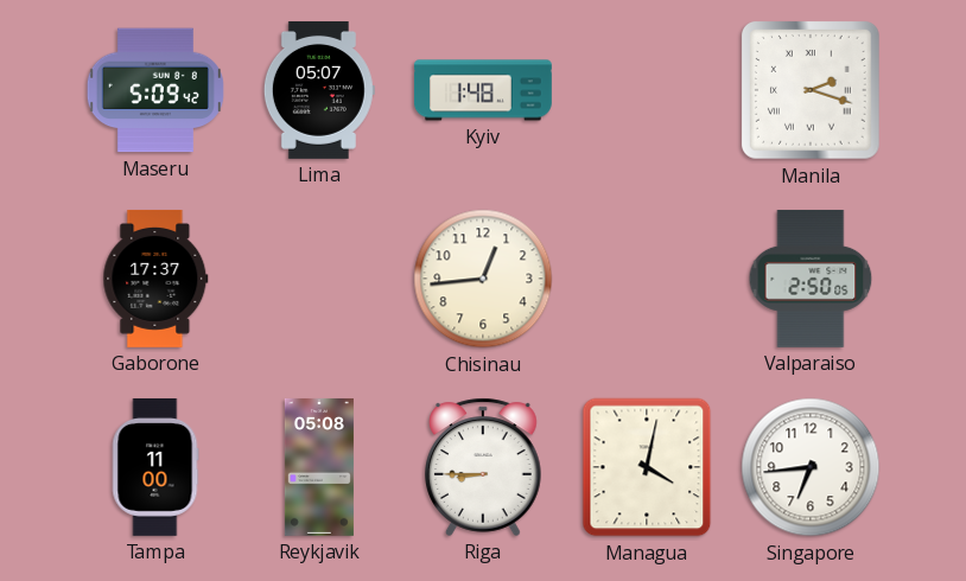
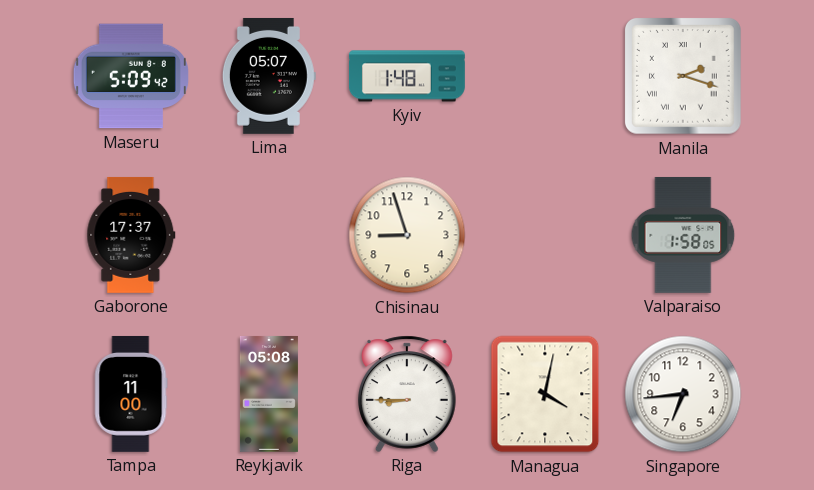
Chisinau: 12:44 -> 8:57 (407, 235)
Valparaiso: 2:50 -> 1:58 (683, 235)
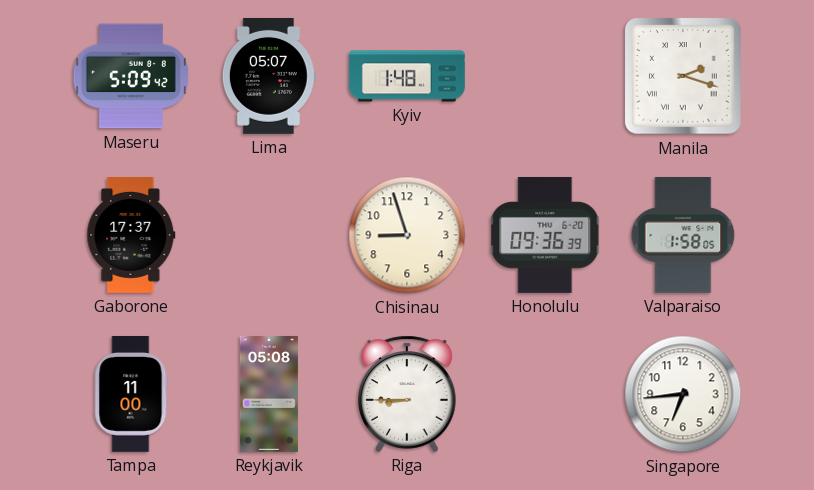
Honolulu: none -> 09:36 (546, 235)
Managua: 4:02 -> none (545, 394)
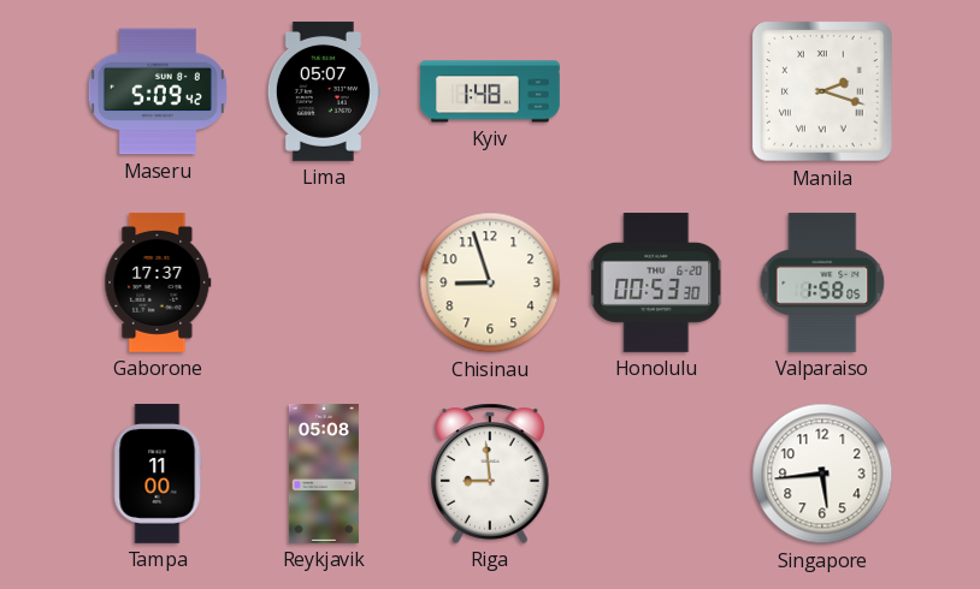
Honolulu: 09:36 -> 00:53 (657, 282)
Riga: 8:45 -> 8:59 (491, 474)
Singapore: 6:44 -> 5:44 (822, 474)
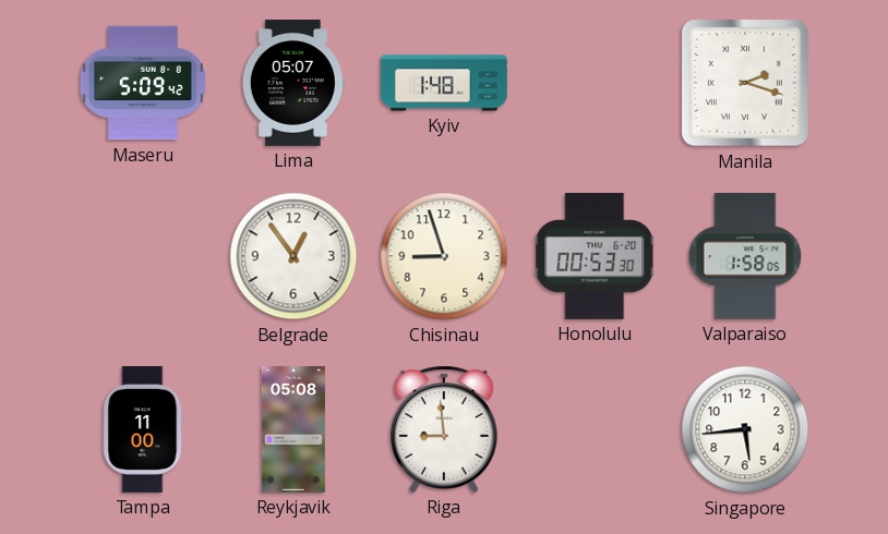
Gaborone: 17:37 -> none (158, 282)
Belgrade: none -> 12:54 (293, 256)
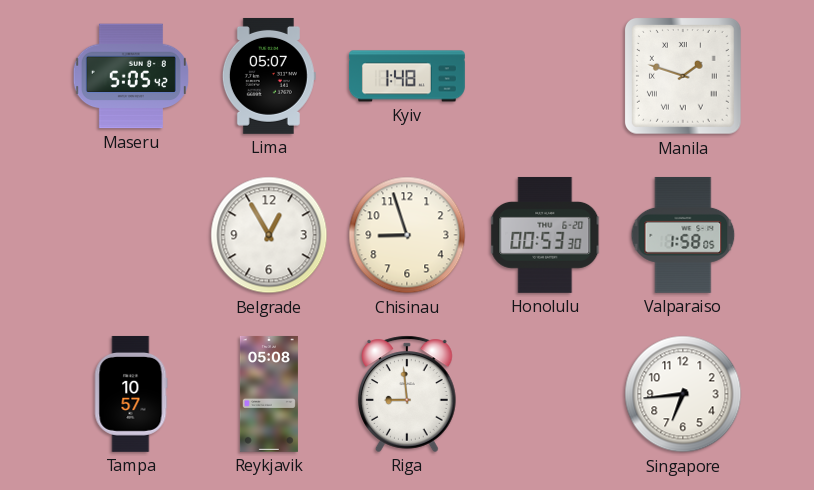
Maseru: 5:09 -> 5:05 (131, 76)
Manila: 2:18 -> 1:48 (683, 76)
Belgrade: 12:54 -> 12:55 (269, 235)
Tampa: 11:00 -> 10:57 (131, 394)
Singapore: 5:44 -> 6:44 (683, 394)
